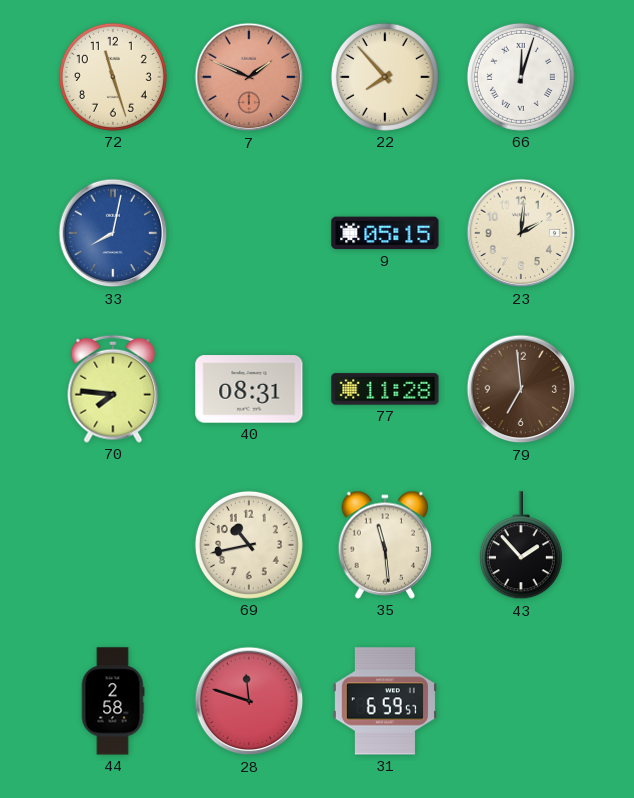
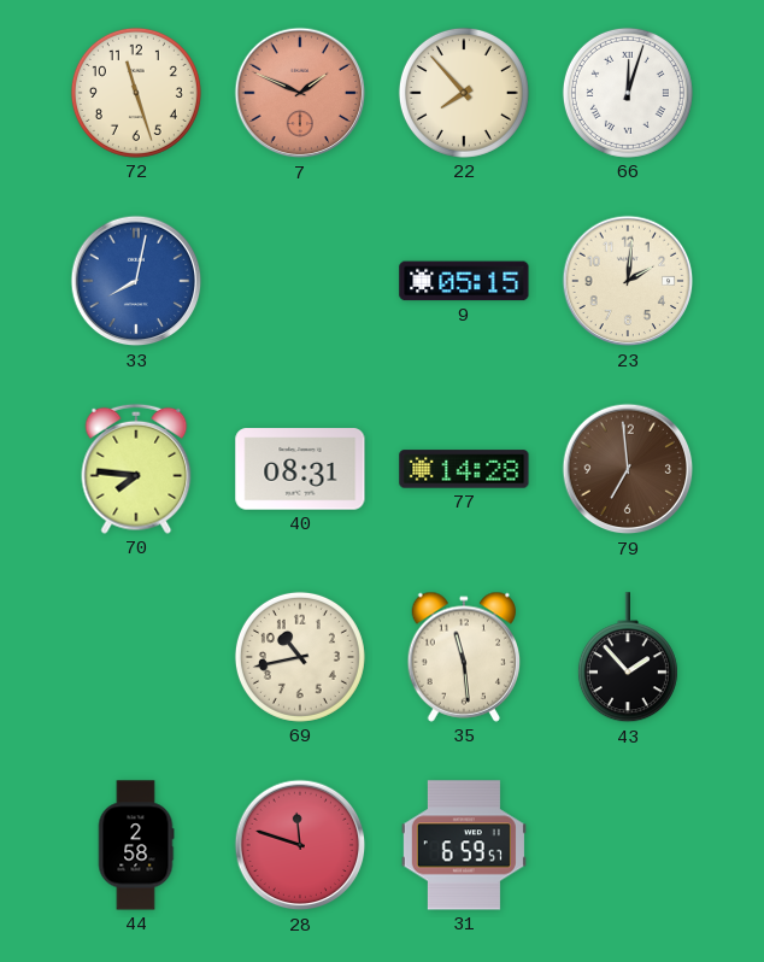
77: 11:28 -> 14:28 (464, 469)
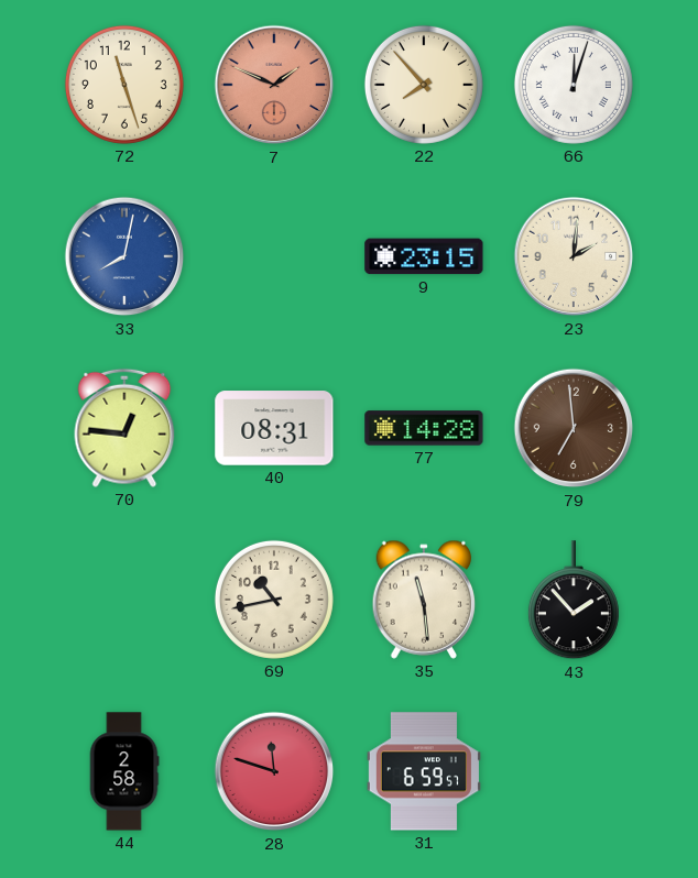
9: 05:15 -> 23:15 (424, 256)
70: 7:46 -> 12:46 (124, 428)
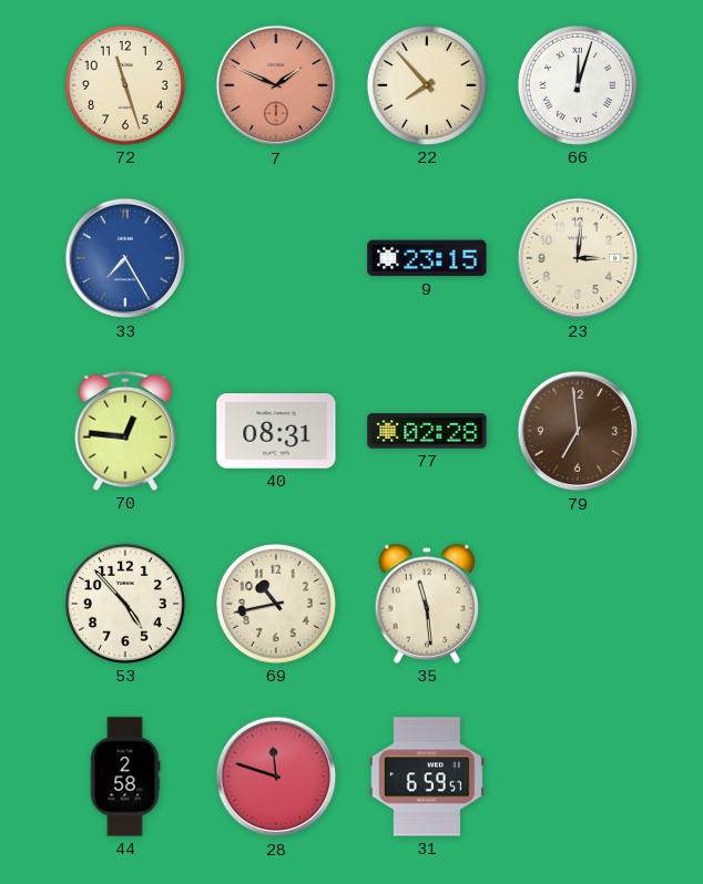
33: 8:02 -> 7:25 (125, 258)
23: 2:01 -> 3:01 (578, 258)
77: 14:28 -> 02:28 (427, 431)
53: none -> 4:53 (125, 604)
43: 1:53 -> none (574, 601)
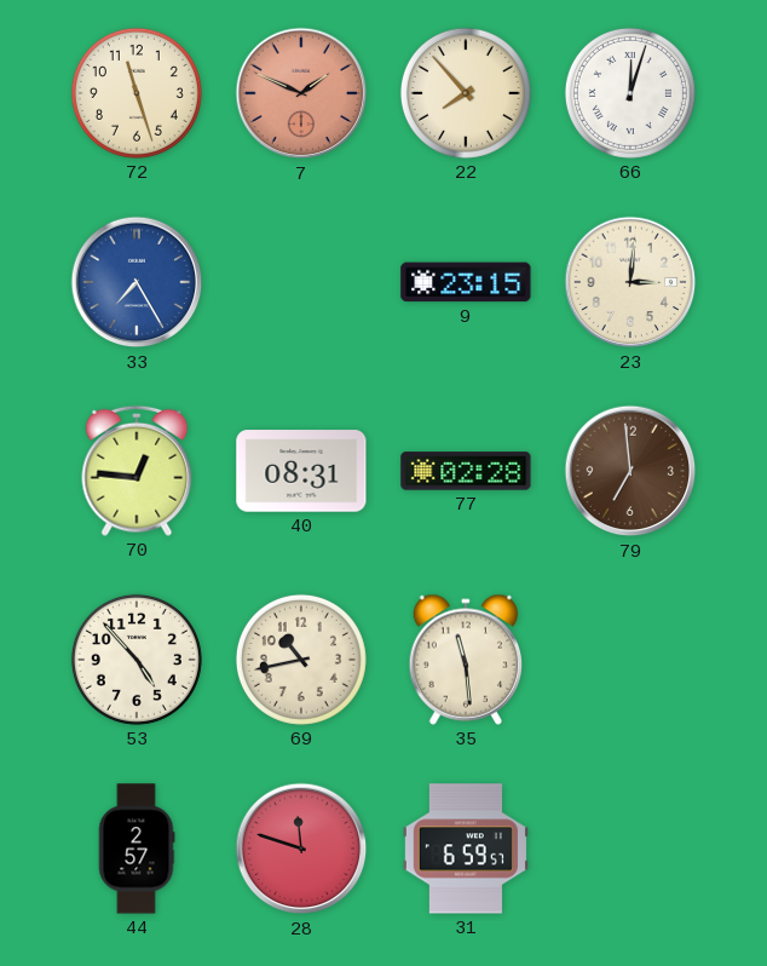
44: 2:58 -> 2:57 (137, 849)
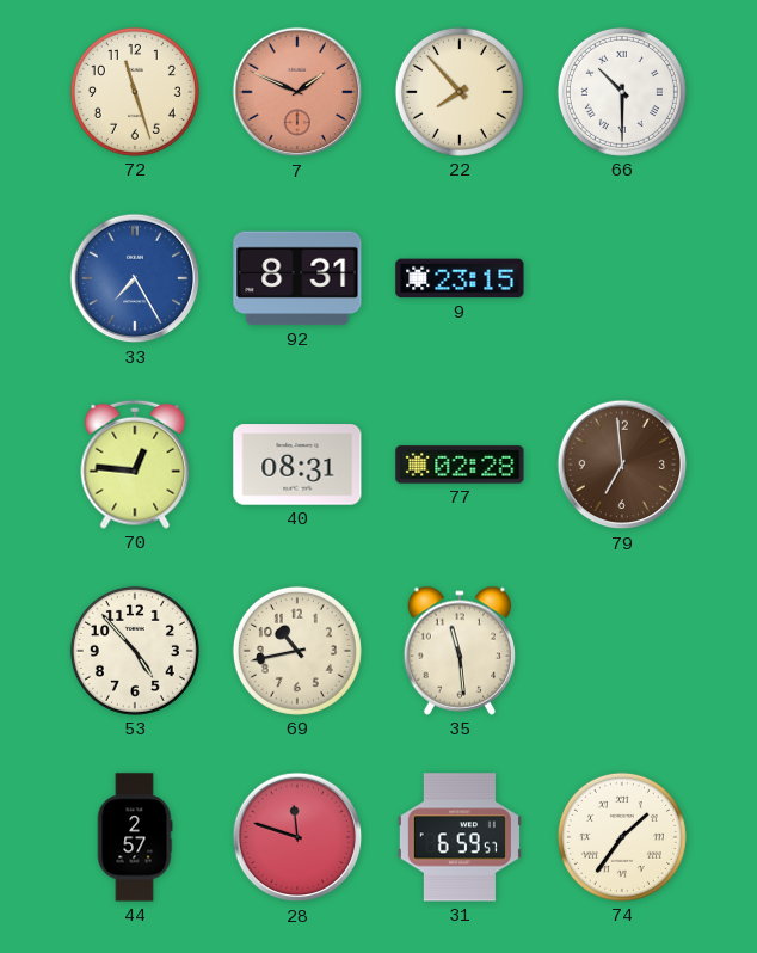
66: 12:03 -> 10:30 (622, 92)
92: none -> 8:31 (297, 278)
23: 3:01 -> none (630, 282)
74: none -> 1:36 (622, 837)
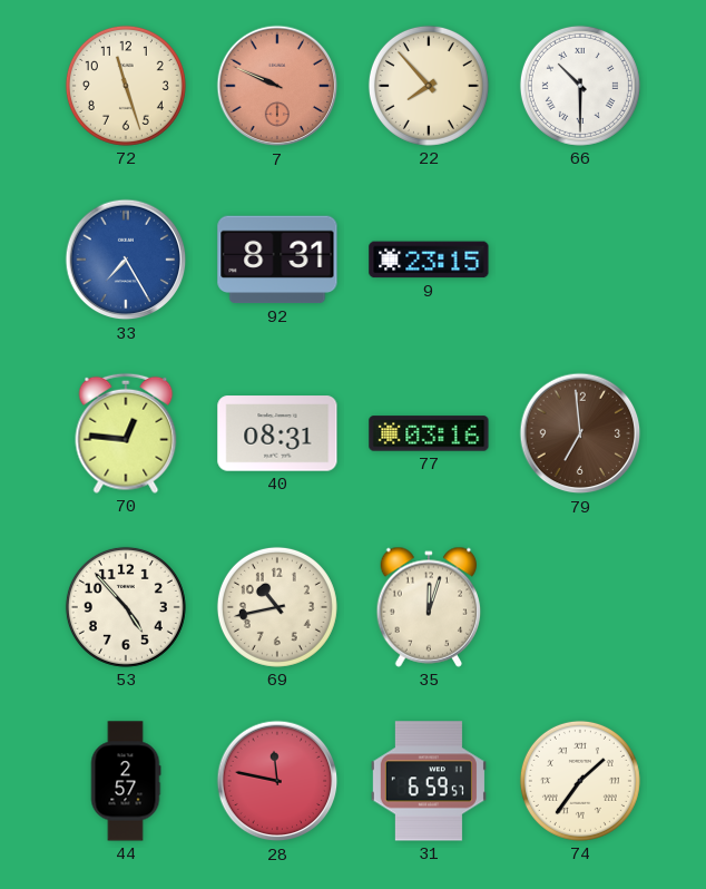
7: 1:49 -> 9:49 (277, 86)
77: 02:28 -> 03:16 (429, 433)
35: 11:29 -> 12:03 (429, 607)
28: 11:48 -> 11:47 (277, 781)
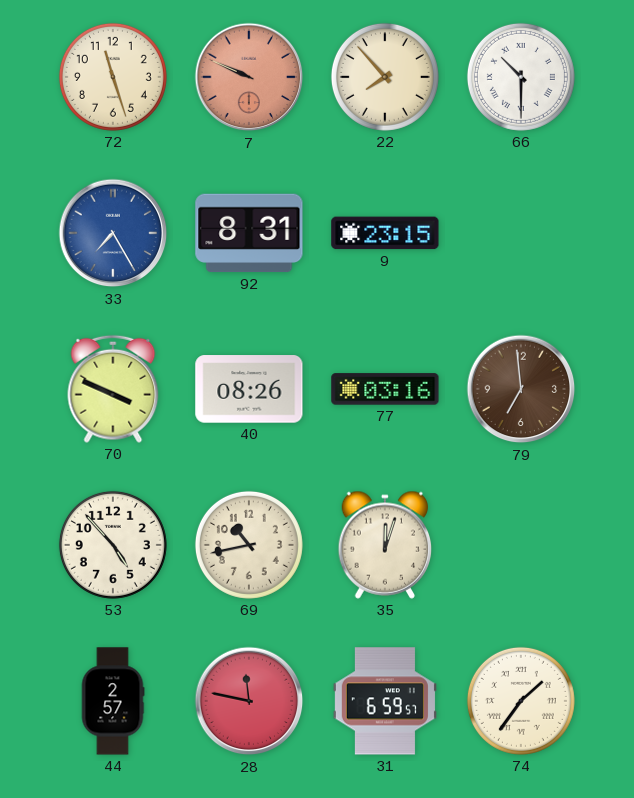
70: 12:46 -> 3:49 (113, 389)
40: 08:31 -> 08:26 (249, 389)
